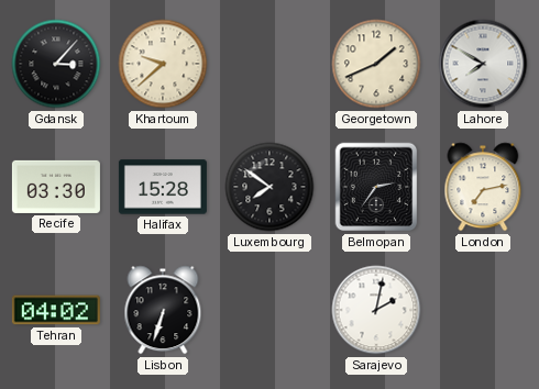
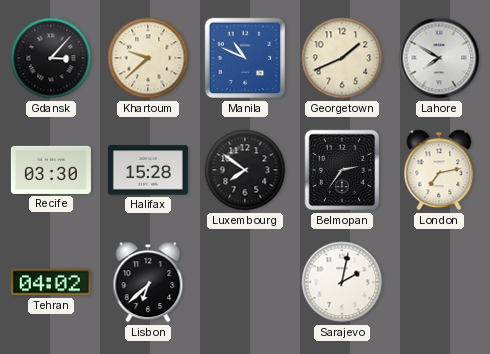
Manila: none -> 10:49 (245, 58)
Lisbon: 6:33 -> 6:38 (148, 282)
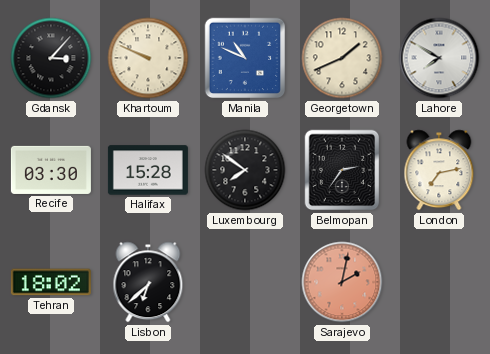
Khartoum: 9:38 -> 9:49 (148, 58)
Tehran: 04:02 -> 18:02 (51, 282)
Sarajevo dial: white -> salmon (342, 282)
